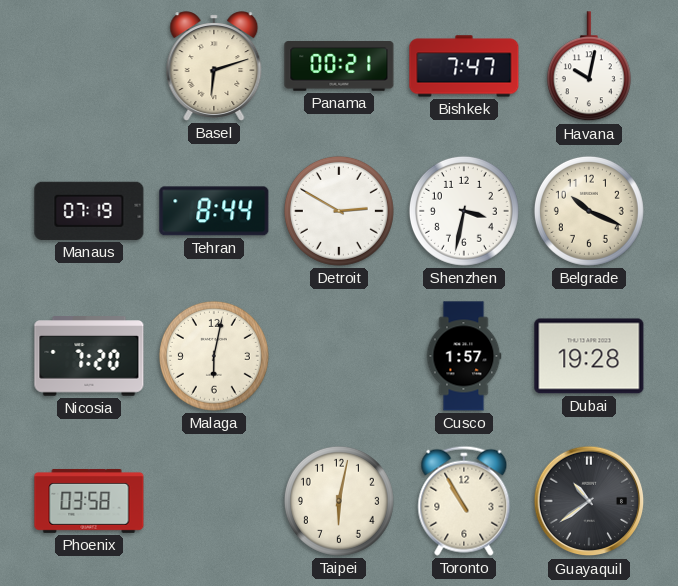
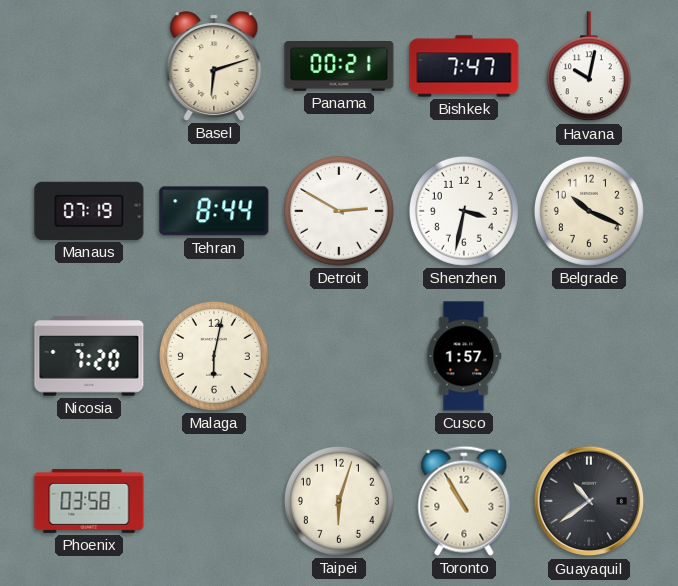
Dubai: 19:28 -> none (589, 356)
Taipei: 6:02 -> 6:03 (339, 501)
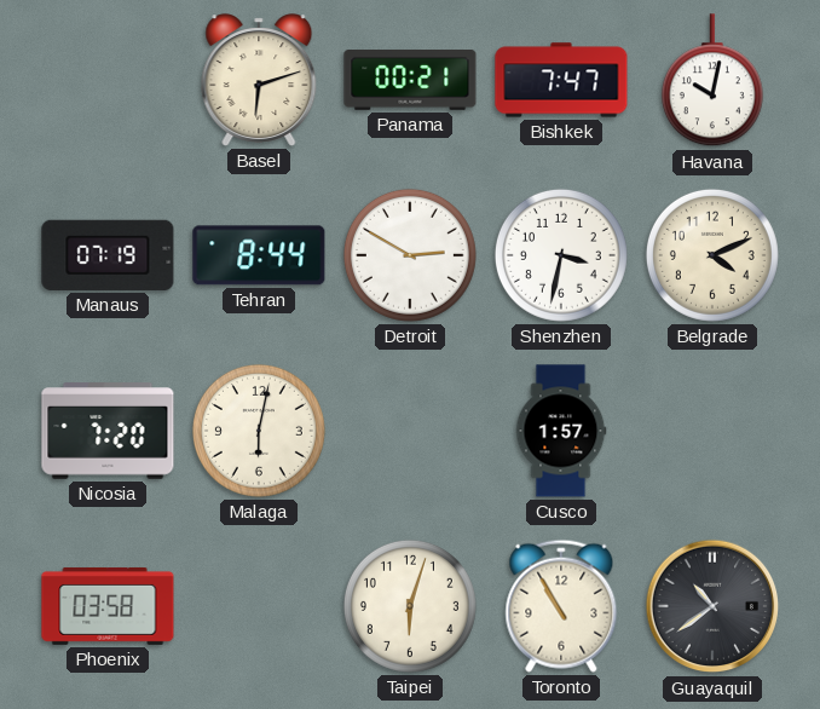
Belgrade: 10:19 -> 4:11 (712, 255)
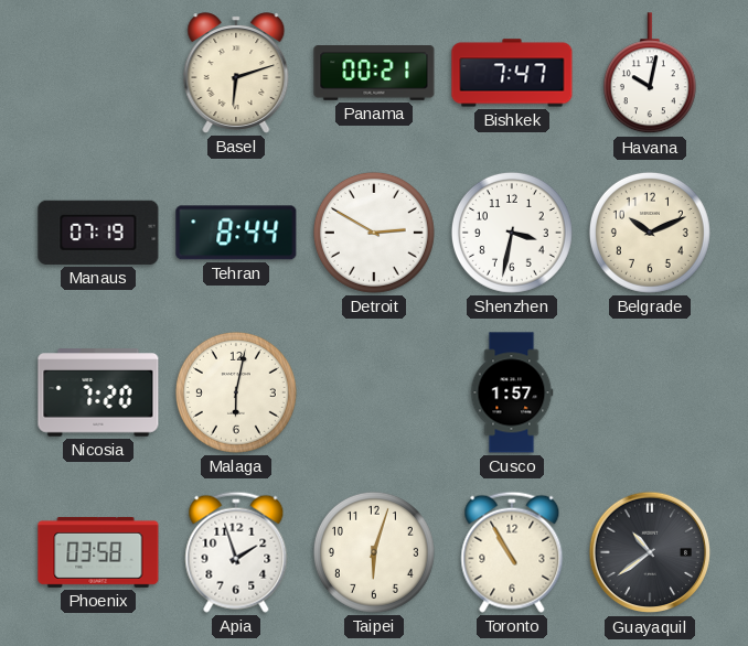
Belgrade: 4:11 -> 10:11 (650, 233)
Apia: none -> 1:57 (236, 552)
